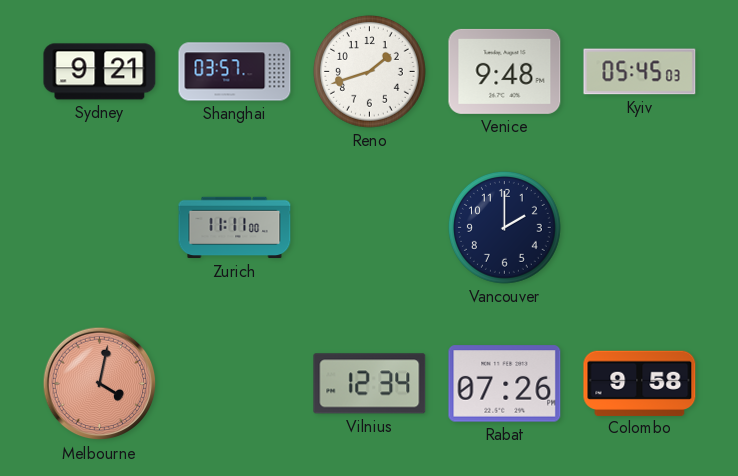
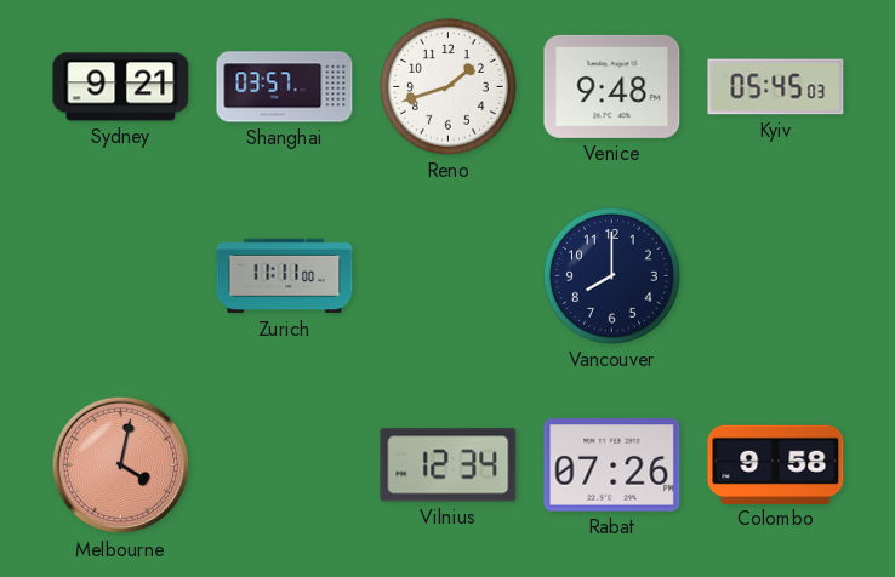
Vancouver: 2:00 -> 8:00 (611, 275)
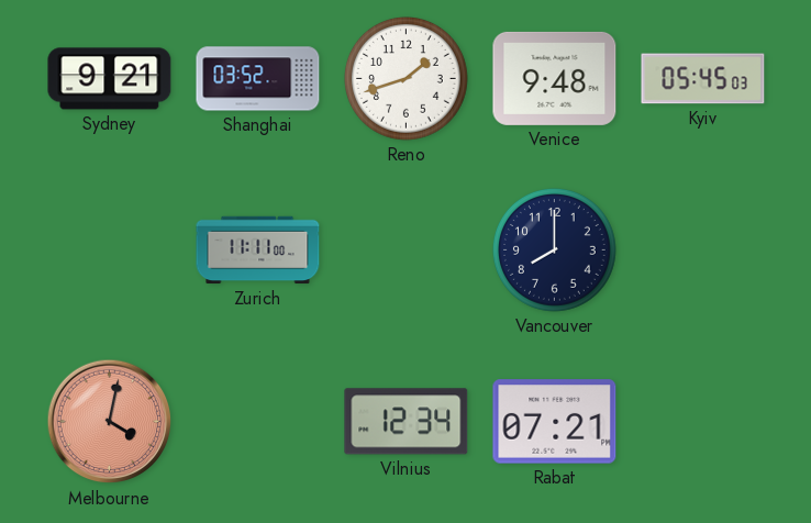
Shanghai: 03:57 -> 03:52 (258, 79)
Rabat: 07:26 -> 07:21 (555, 422)
Colombo: 9:58 -> none (776, 464)
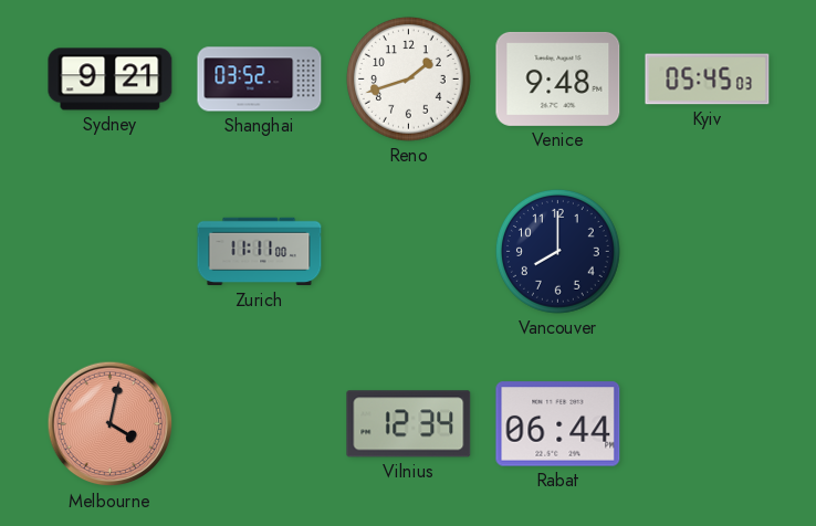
Rabat: 07:21 -> 06:44 (558, 424)
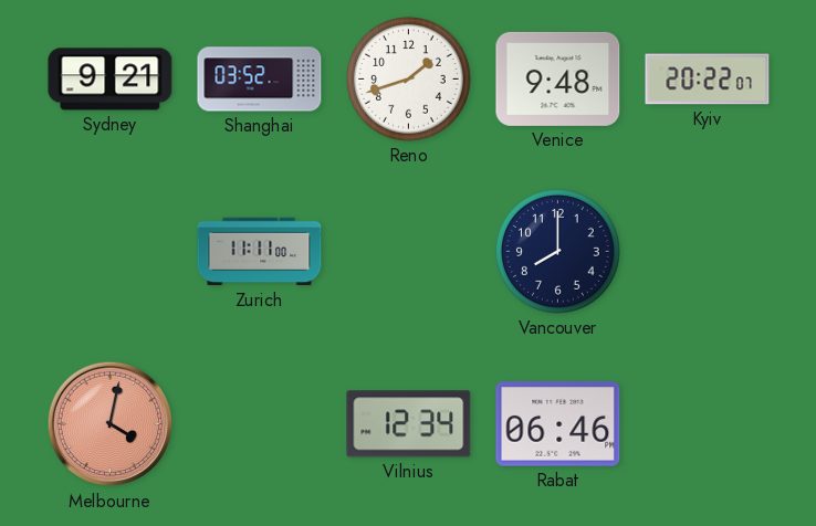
Kyiv: 05:45 -> 20:22 (708, 80)
Rabat: 06:44 -> 06:46 (558, 424)
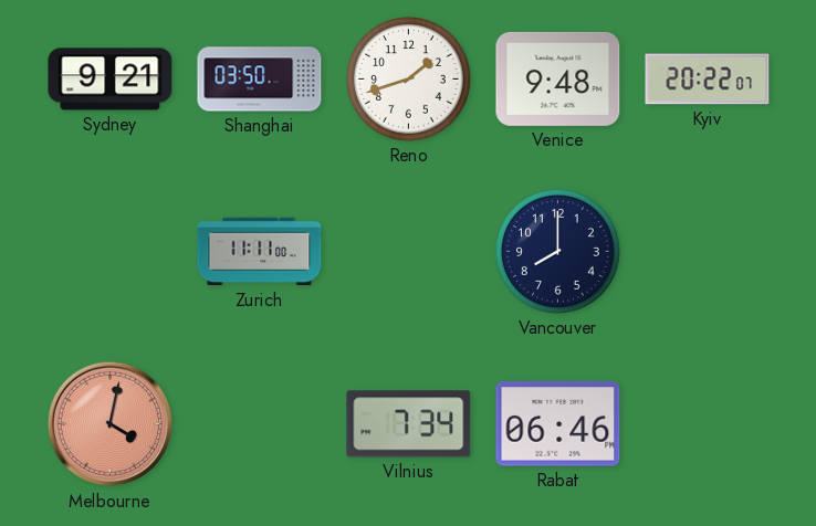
Shanghai: 03:52 -> 03:50 (260, 80)
Vilnius: 12:34 -> 7:34 (409, 424)
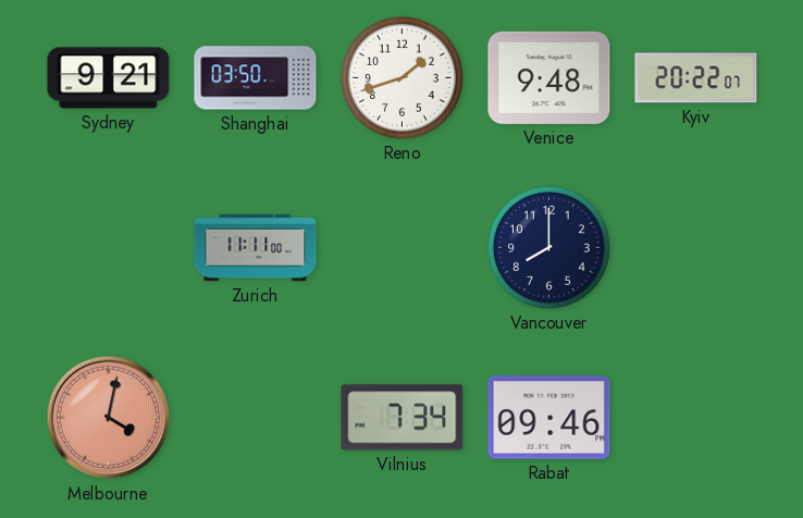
Rabat: 06:46 -> 09:46 (549, 418)
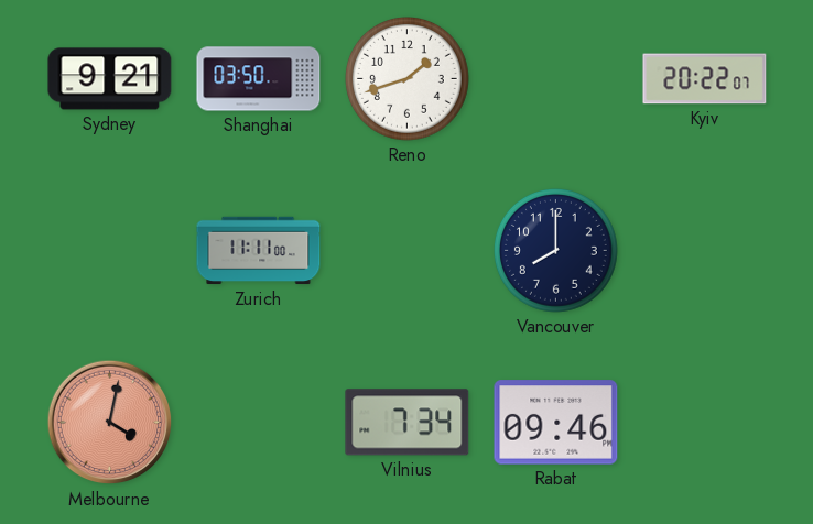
Venice: 9:48 -> none (549, 77)
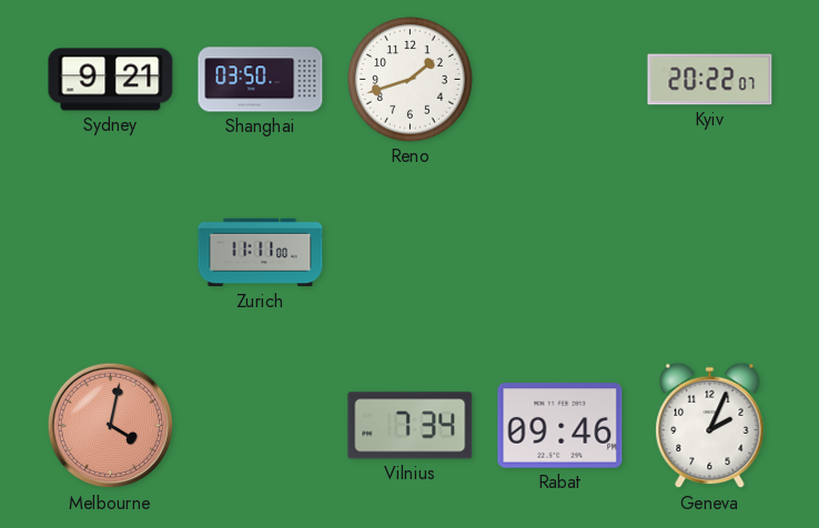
Vancouver: 8:00 -> none (555, 250)
Geneva: none -> 2:04 (710, 426)
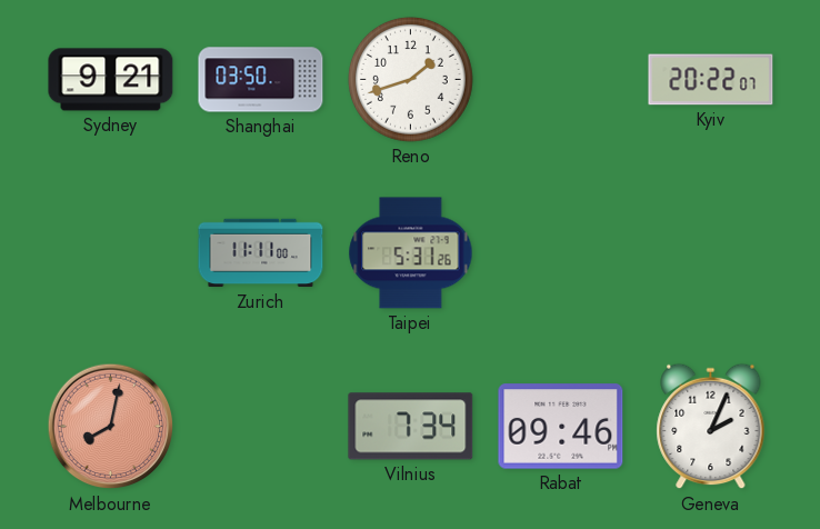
Taipei: none -> 5:31 (411, 253)
Melbourne: 4:02 -> 8:02 (111, 427)
